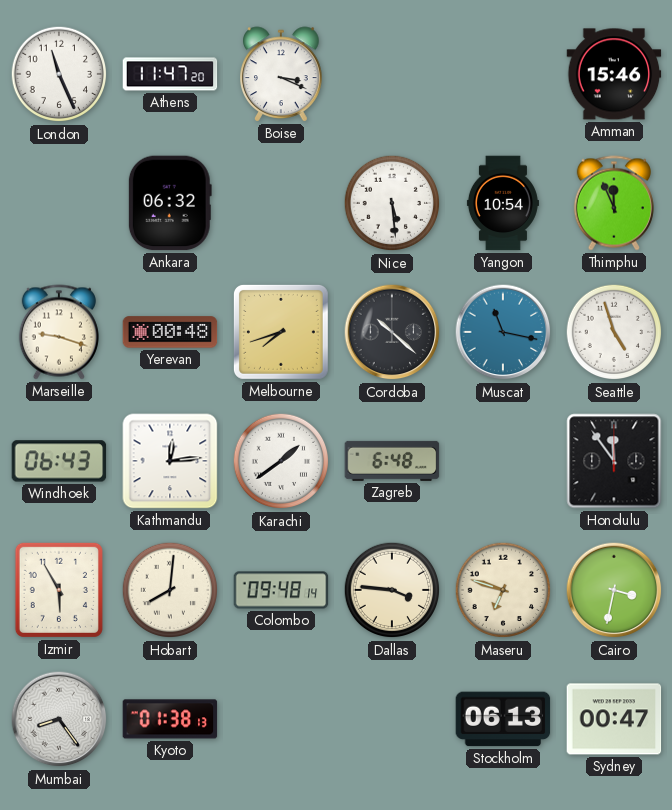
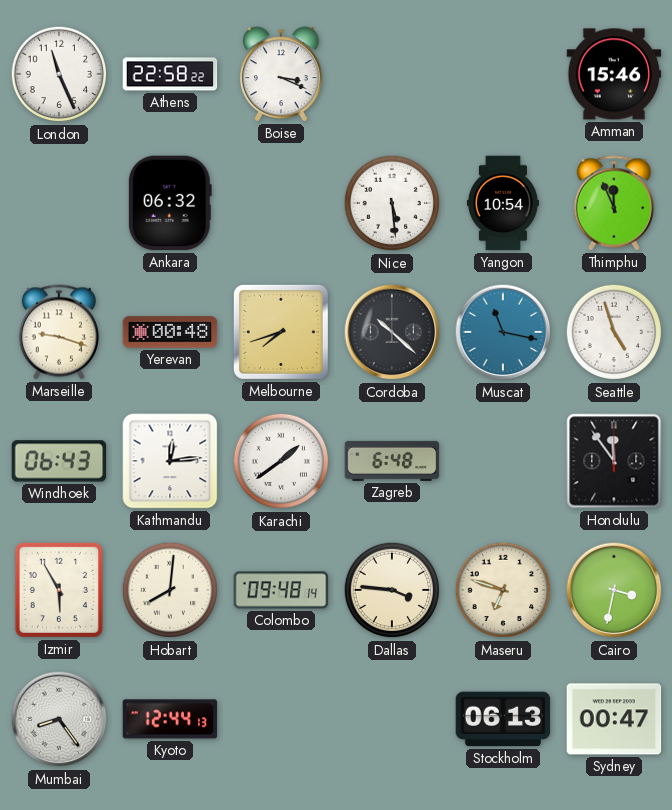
Athens: 11:47 -> 22:58 (170, 74)
Kyoto: 01:38 -> 12:44 (170, 719)
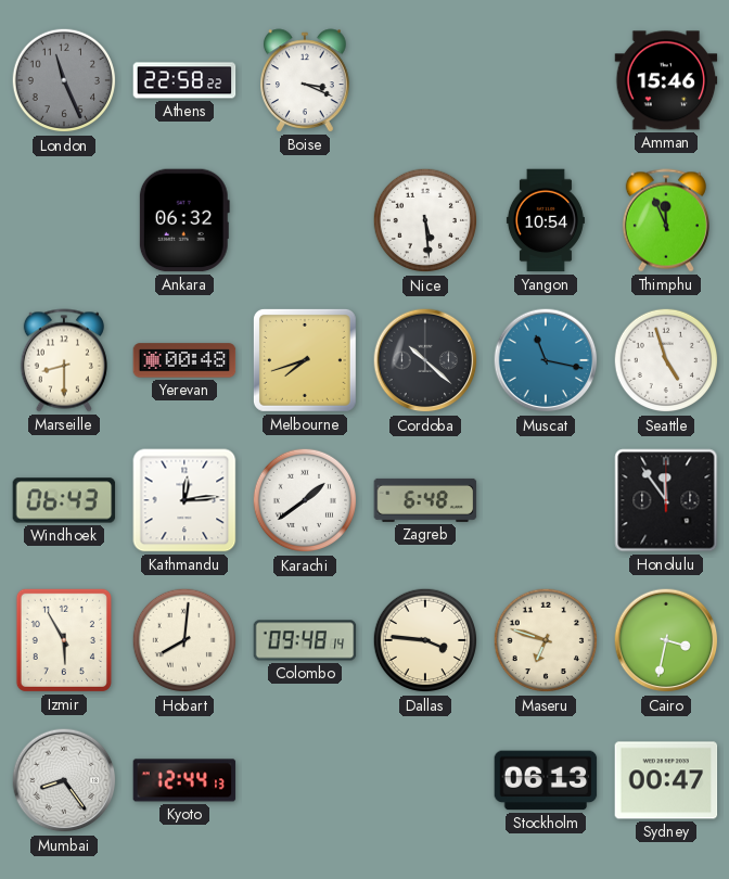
London dial: white -> grey (64, 80)
Marseille: 9:18 -> 8:30 (64, 360)
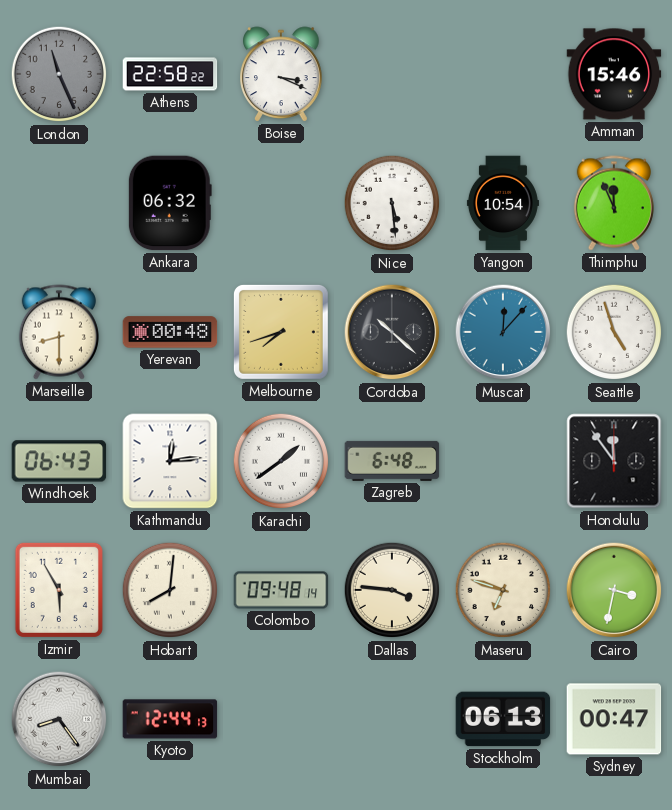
Muscat: 11:17 -> 12:07 (503, 332)
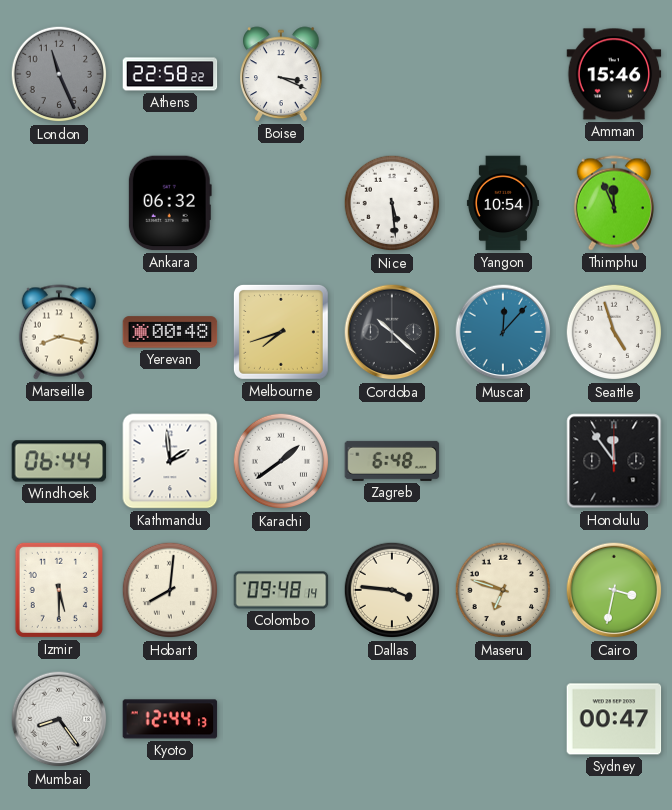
Marseille: 8:30 -> 8:17 (59, 332)
Windhoek: 06:43 -> 06:44 (59, 461)
Kathmandu: 12:14 -> 1:59 (170, 461)
Izmir: 5:55 -> 5:30 (59, 590)
Stockholm: 06:13 -> none (503, 719)
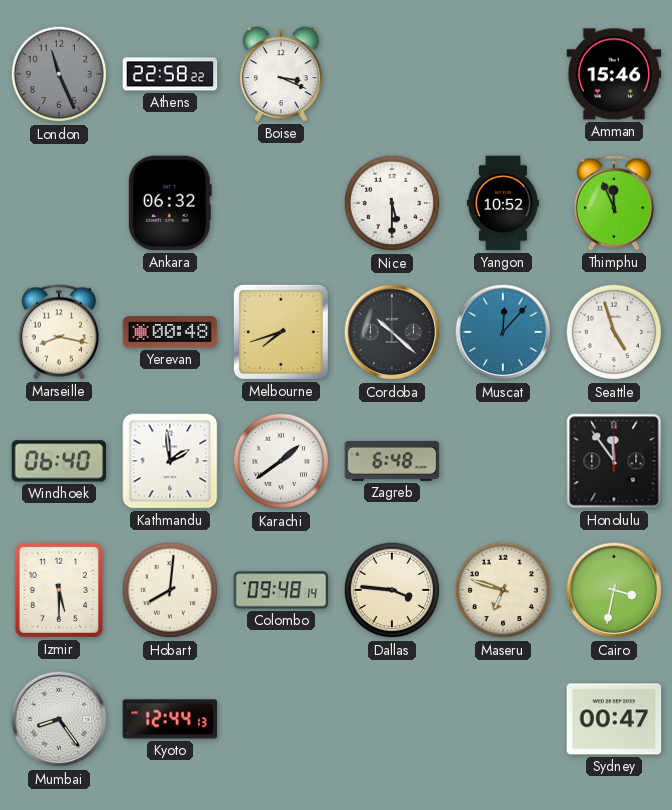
Nice: 5:29 -> 5:30 (392, 203)
Yangon: 10:54 -> 10:52 (503, 203)
Windhoek: 06:44 -> 06:40 (59, 461)
